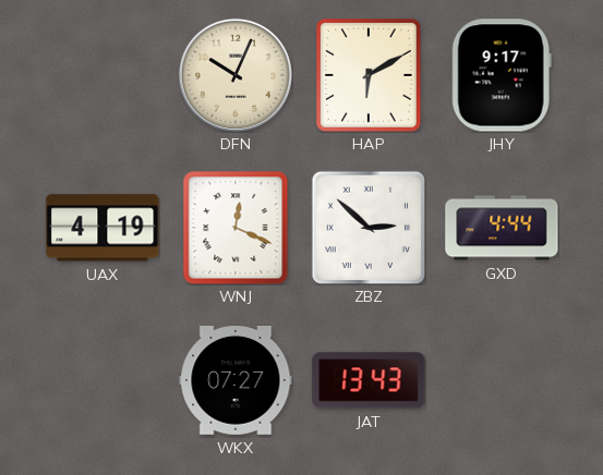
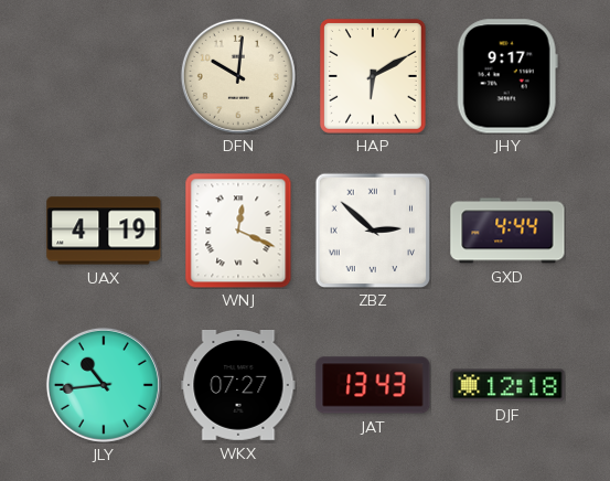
DFN: 10:04 -> 10:01 (238, 76)
JLY: none -> 10:44 (104, 385)
DJF: none -> 12:18 (507, 385)
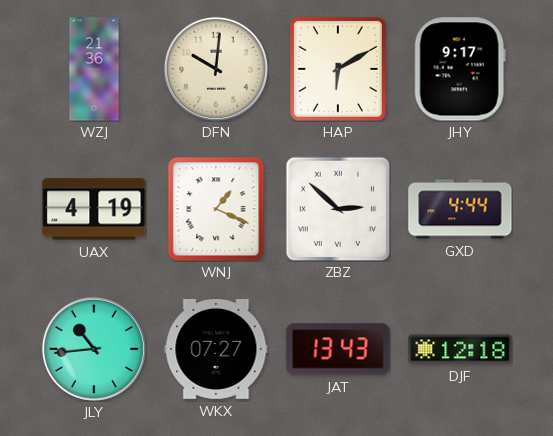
WZJ: none -> 21:36 (94, 69)
WNJ: 12:19 -> 1:19 (216, 209)
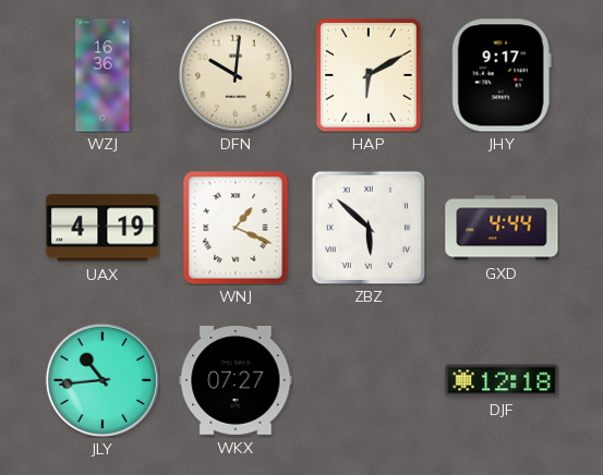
WZJ: 21:36 -> 16:36 (102, 75)
ZBZ: 2:52 -> 5:52 (369, 228)
JAT: 13:43 -> none (338, 349)
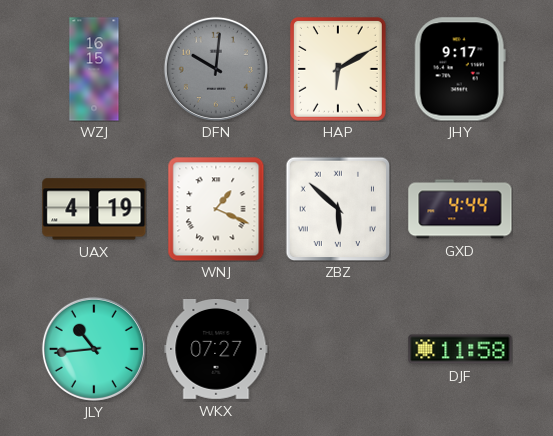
WZJ: 16:36 -> 16:15 (94, 69)
DFN dial: cream -> grey (216, 69)
DJF: 12:18 -> 11:58 (460, 349)
